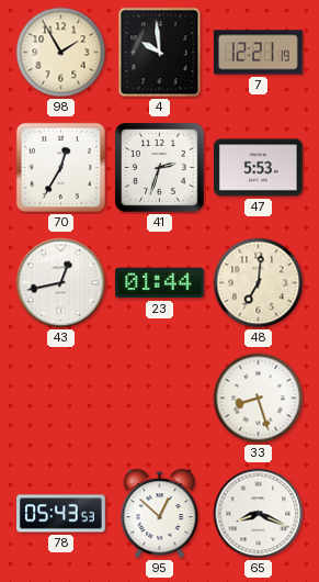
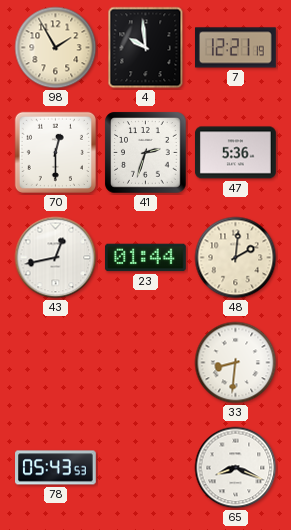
70: 12:35 -> 12:30 (55, 152)
47: 5:53 -> 5:36 (236, 153)
48: 7:01 -> 2:01 (236, 258)
33: 8:27 -> 8:31 (236, 363)
95: 12:52 -> none (160, 514)
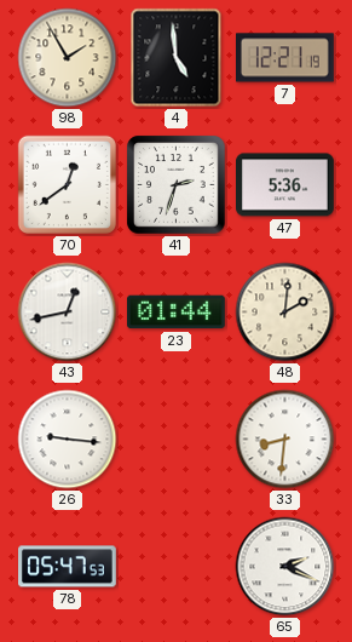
4: 9:59 -> 4:59 (177, 58)
70: 12:30 -> 12:39 (67, 184)
26: none -> 9:16 (68, 440)
78: 05:43 -> 05:47 (68, 567)
65: 8:19 -> 2:19 (285, 567)
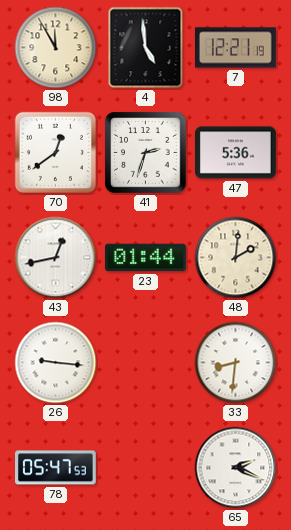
98: 1:55 -> 11:55 (56, 48)
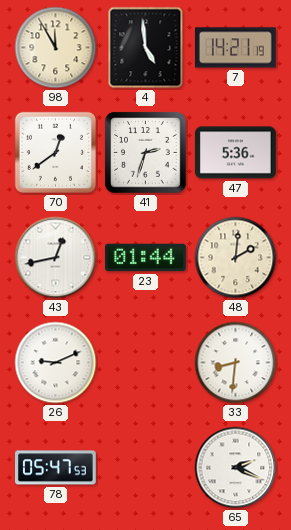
7: 12:21 -> 14:21 (236, 48)
26: 9:16 -> 9:11 (56, 363)
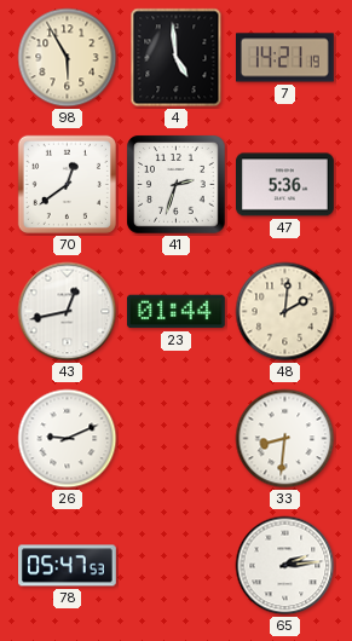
98: 11:55 -> 5:55 (68, 58)
65: 2:19 -> 2:14 (285, 566)
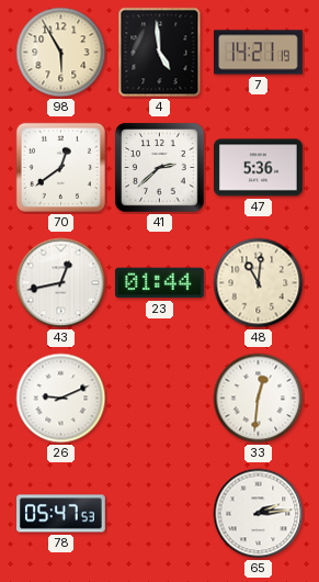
41: 2:33 -> 2:38 (160, 168)
48: 2:01 -> 11:01 (259, 283)
33: 8:31 -> 12:31 (259, 399)
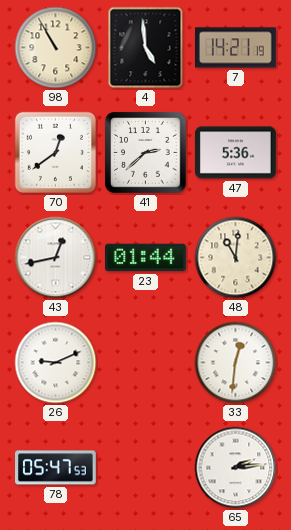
98: 5:55 -> 10:55 (56, 48)
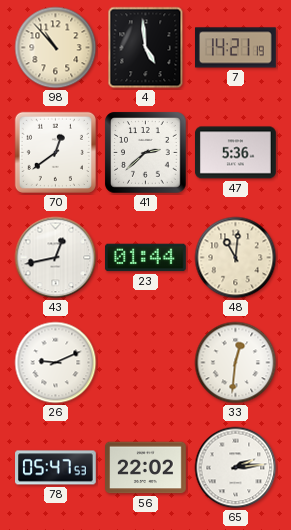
98: 10:55 -> 10:53 (56, 48)
56: none -> 22:02 (146, 468)
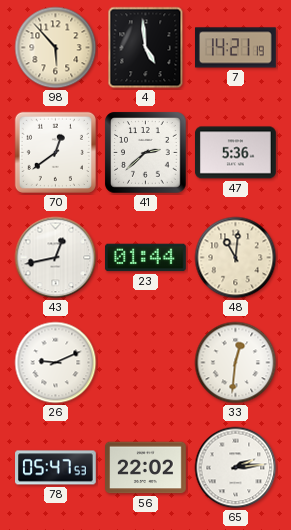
98: 10:53 -> 5:53 (56, 48)
